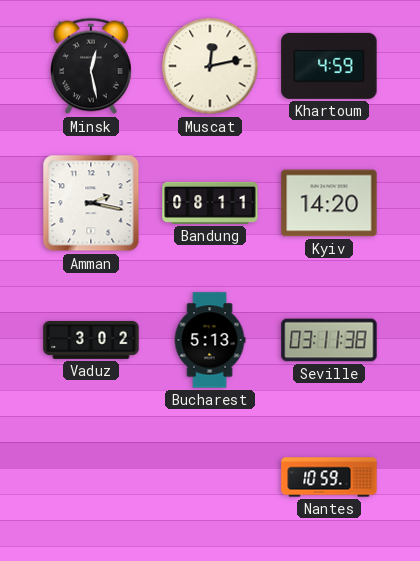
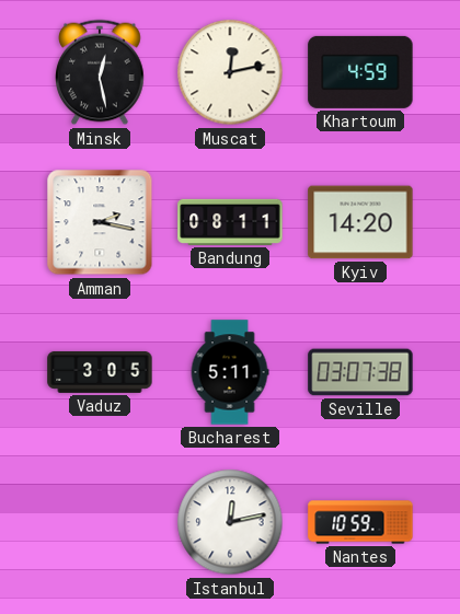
Vaduz: 3:02 -> 3:05 (100, 372)
Bucharest: 5:13 -> 5:11 (230, 372)
Seville: 03:11 -> 03:07 (360, 372)
Istanbul: none -> 12:13 (230, 522)
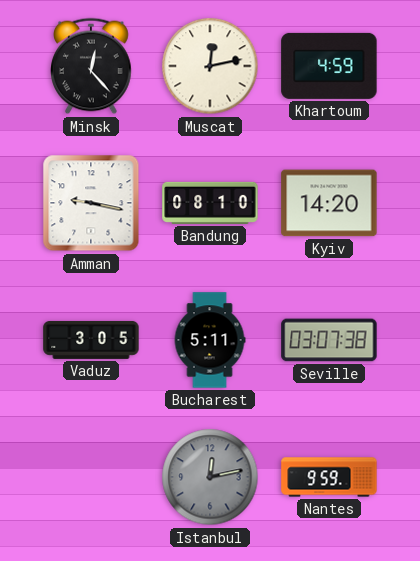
Minsk: 12:28 -> 12:23 (92, 66)
Amman: 2:17 -> 9:17 (91, 203)
Bandung: 08:11 -> 08:10 (210, 203)
Istanbul dial: white -> grey (210, 477)
Nantes: 10:59 -> 9:59 (329, 477)
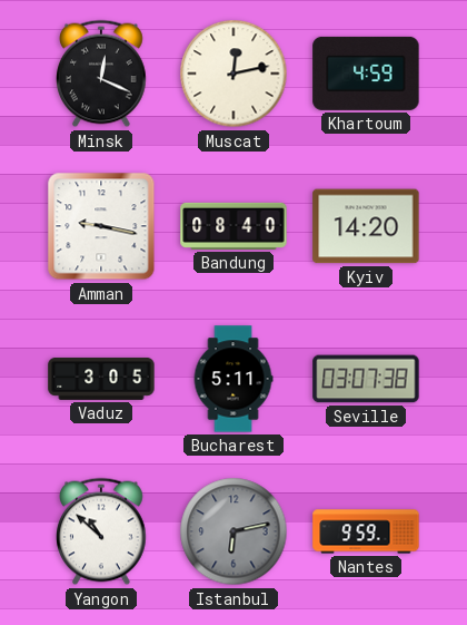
Minsk: 12:23 -> 12:19 (102, 74)
Bandung: 08:10 -> 08:40 (233, 226)
Yangon: none -> 10:52 (102, 531)
Istanbul: 12:13 -> 6:13 (233, 531)
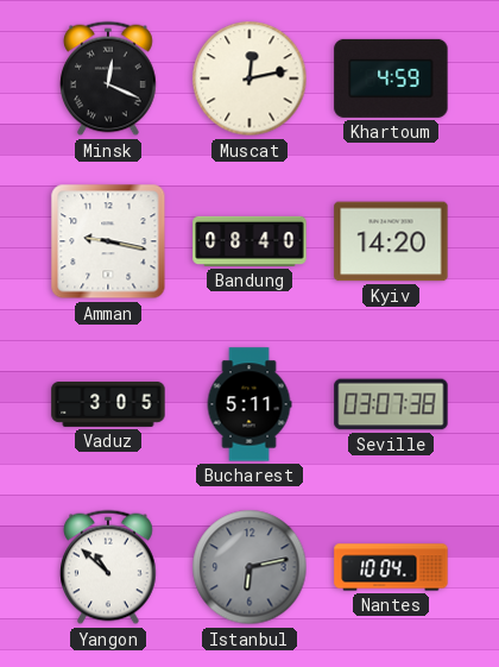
Nantes: 9:59 -> 10:04 (391, 567)
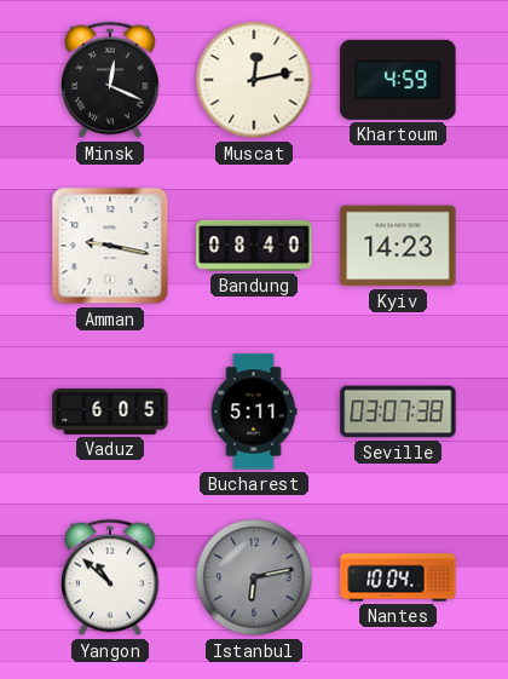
Kyiv: 14:20 -> 14:23 (398, 246)
Vaduz: 3:05 -> 6:05 (110, 412)
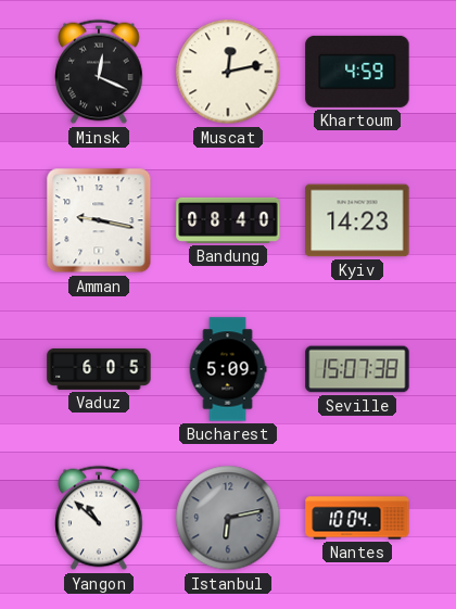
Bucharest: 5:11 -> 5:09 (228, 369)
Seville: 03:07 -> 15:07 (357, 369)
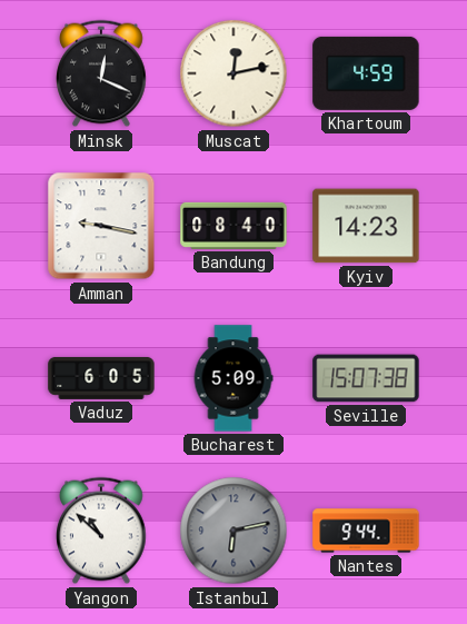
Nantes: 10:04 -> 9:44 (366, 531)
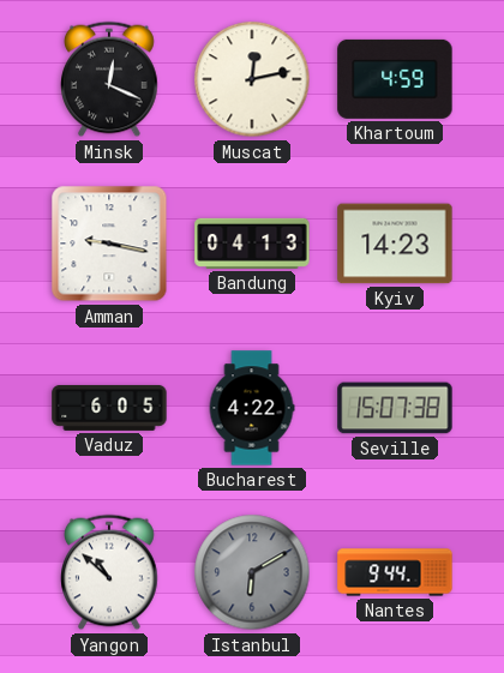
Bandung: 08:40 -> 04:13 (252, 244)
Bucharest: 5:09 -> 4:22 (252, 408)
Istanbul: 6:13 -> 6:10 (252, 572)
